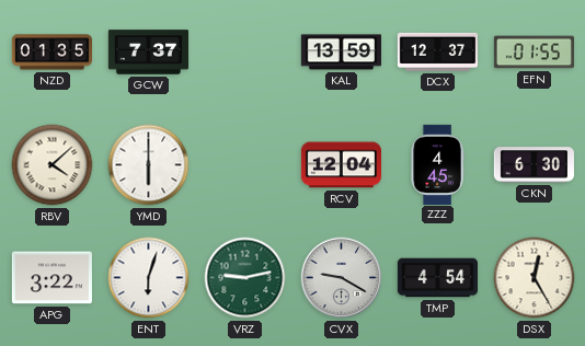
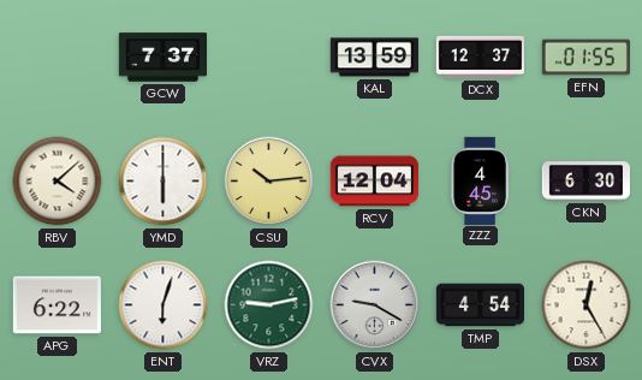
NZD: 01:35 -> none (51, 53)
CSU: none -> 10:14 (269, 182)
APG: 3:22 -> 6:22 (57, 305)
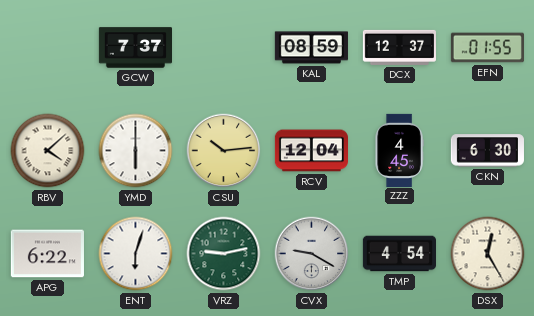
KAL: 13:59 -> 08:59 (311, 48)
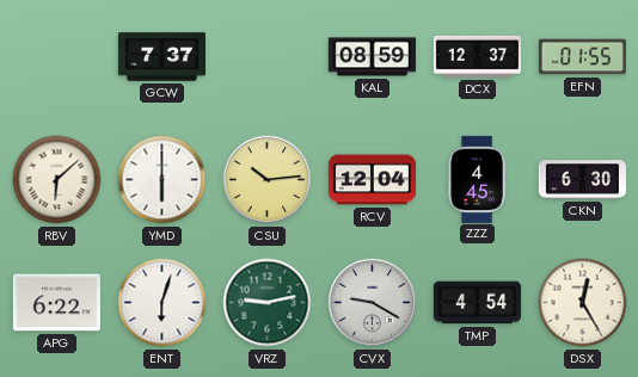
RBV: 4:08 -> 6:08 (57, 180)
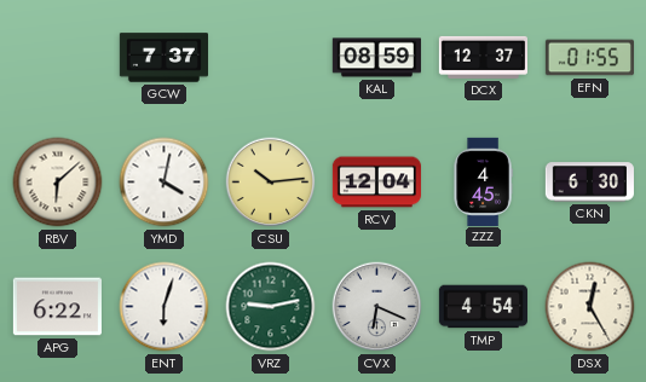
YMD: 6:00 -> 4:02 (165, 183)
CVX: 9:20 -> 6:19 (377, 307)
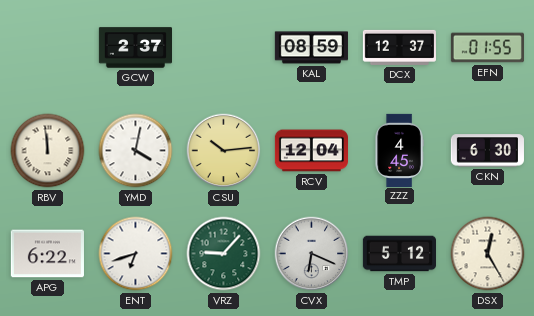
GCW: 7:37 -> 2:37 (135, 48)
RBV: 6:08 -> 11:59 (48, 151)
ENT: 6:03 -> 6:42 (136, 254)
VRZ: 9:13 -> 9:07 (224, 254)
TMP: 4:54 -> 5:12 (399, 254)
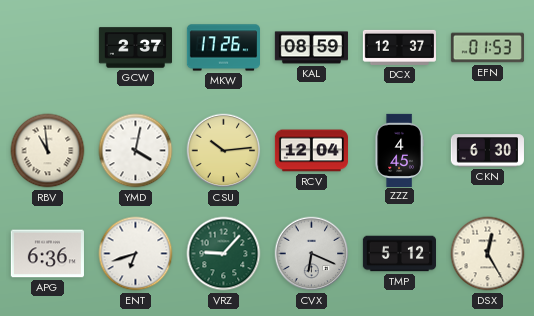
MKW: none -> 17:26 (223, 48)
EFN: 01:55 -> 01:53 (487, 48)
RBV: 11:59 -> 10:59 (48, 151)
APG: 6:22 -> 6:36 (47, 254)
